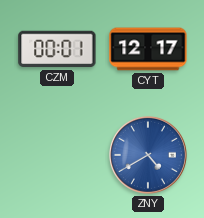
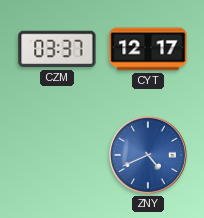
CZM: 00:01 -> 03:37 (57, 49)
ZNY: 4:40 -> 4:41 (148, 155)
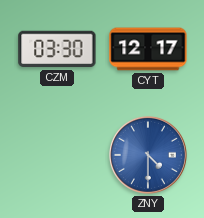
CZM: 03:37 -> 03:30 (57, 49)
ZNY: 4:41 -> 4:30 (148, 155)
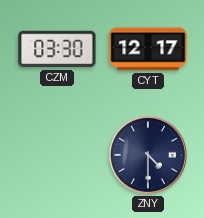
ZNY dial: blue -> navy (148, 155)
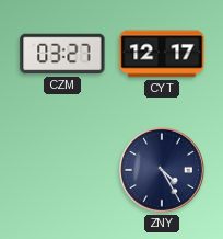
CZM: 03:30 -> 03:27 (62, 54)
ZNY: 4:30 -> 4:25 (162, 170)
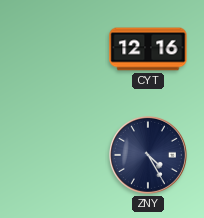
CZM: 03:27 -> none (62, 54)
CYT: 12:17 -> 12:16 (148, 49)
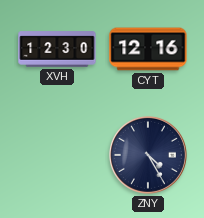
XVH: none -> 12:30 (57, 49)
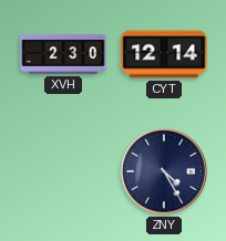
XVH: 12:30 -> 2:30 (63, 54)
CYT: 12:16 -> 12:14 (164, 54)
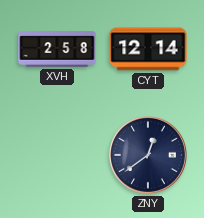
XVH: 2:30 -> 2:58 (57, 49)
ZNY: 4:25 -> 12:39 (148, 155)
